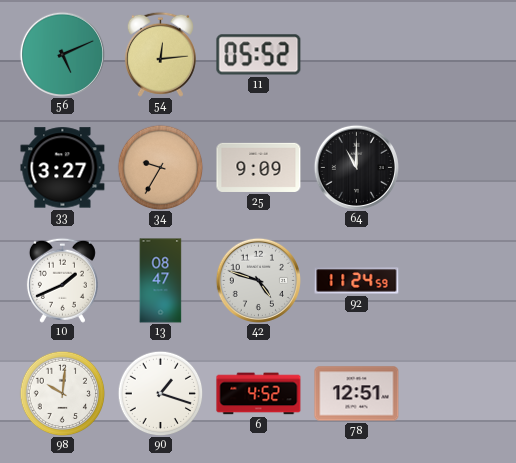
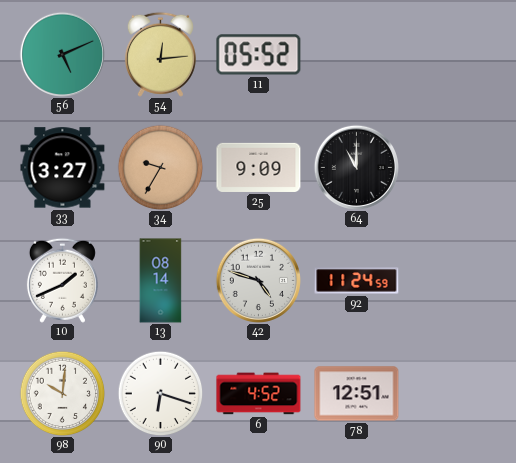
13: 08:47 -> 08:14 (161, 281)
90: 1:18 -> 6:18 (160, 393)
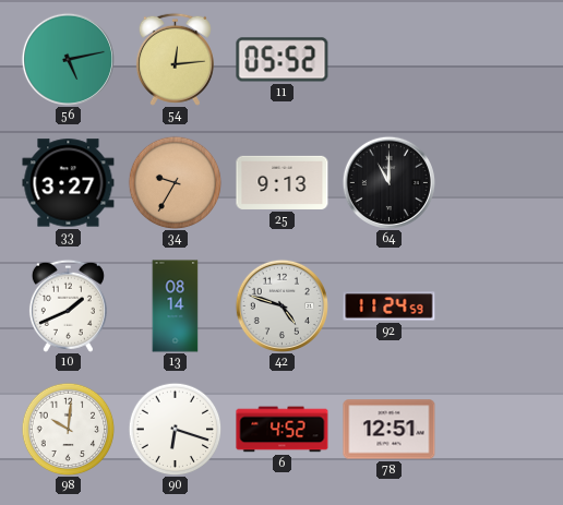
56: 5:11 -> 5:13 (68, 59)
25: 9:09 -> 9:13 (283, 182)
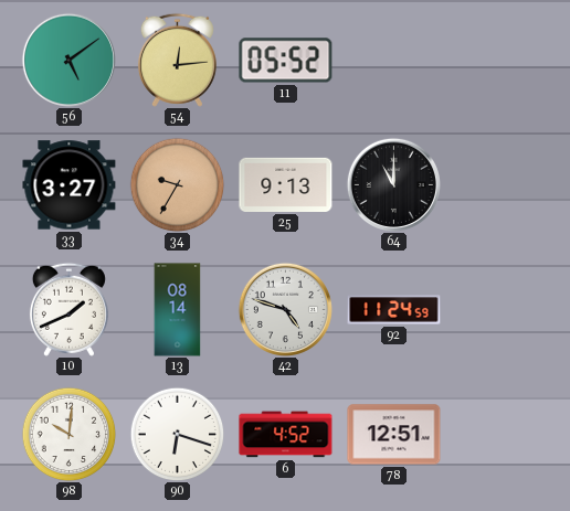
56: 5:13 -> 5:09 (68, 60)
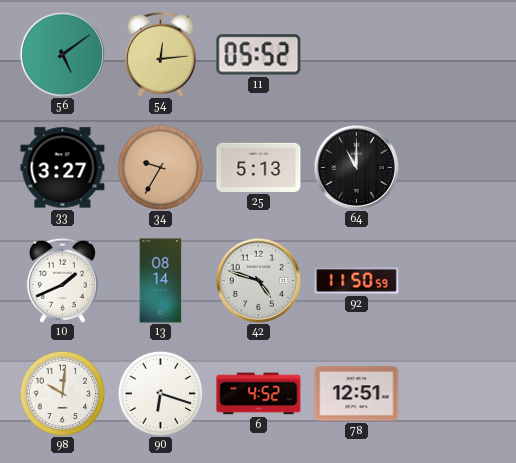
25: 9:13 -> 5:13 (259, 167)
92: 11:24 -> 11:50 (357, 281)
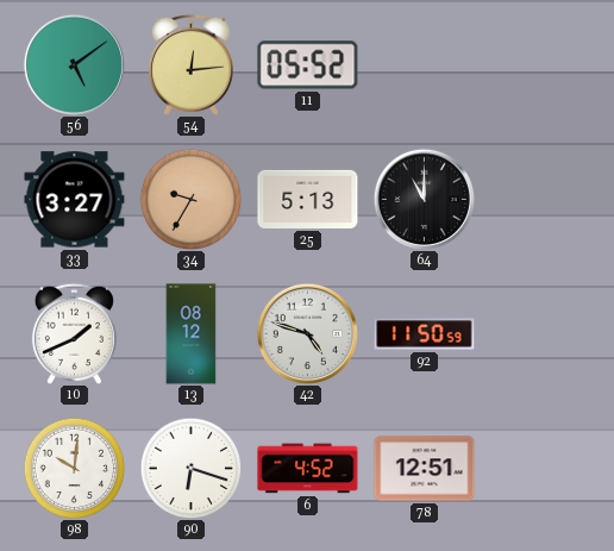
13: 08:14 -> 08:12 (192, 334)
